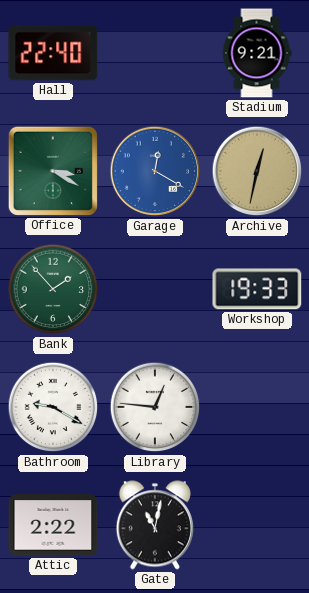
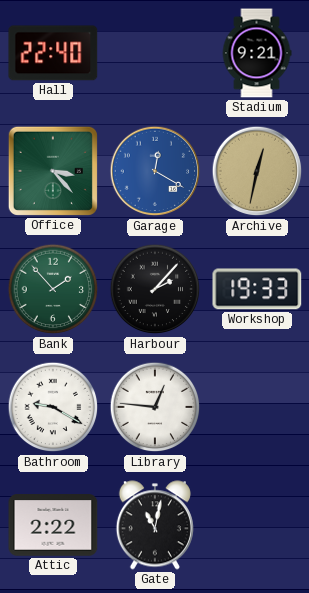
Office: 3:20 -> 3:23 (53, 171)
Harbour: none -> 2:07 (155, 289)
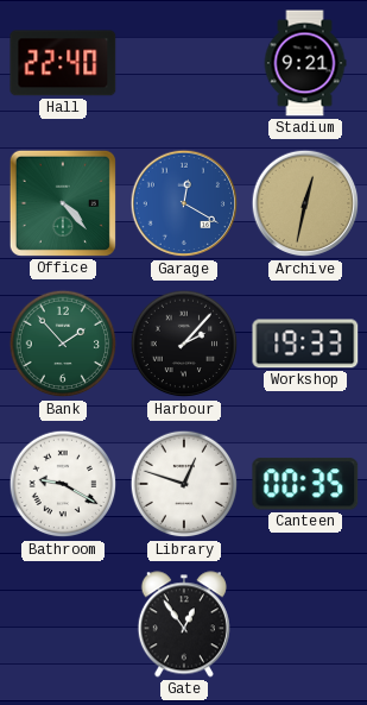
Office: 3:23 -> 4:23 (63, 203)
Library: 12:46 -> 12:48 (184, 484)
Canteen: none -> 00:35 (305, 484)
Attic: 2:22 -> none (53, 525)
Gate: 11:02 -> 12:54 (184, 624)
